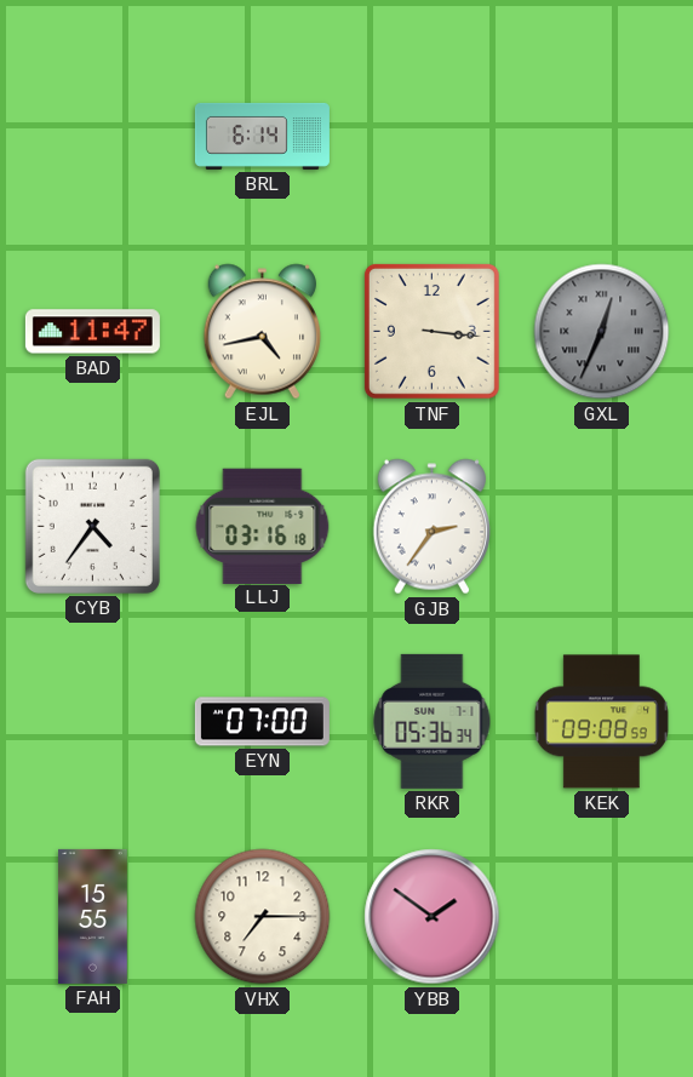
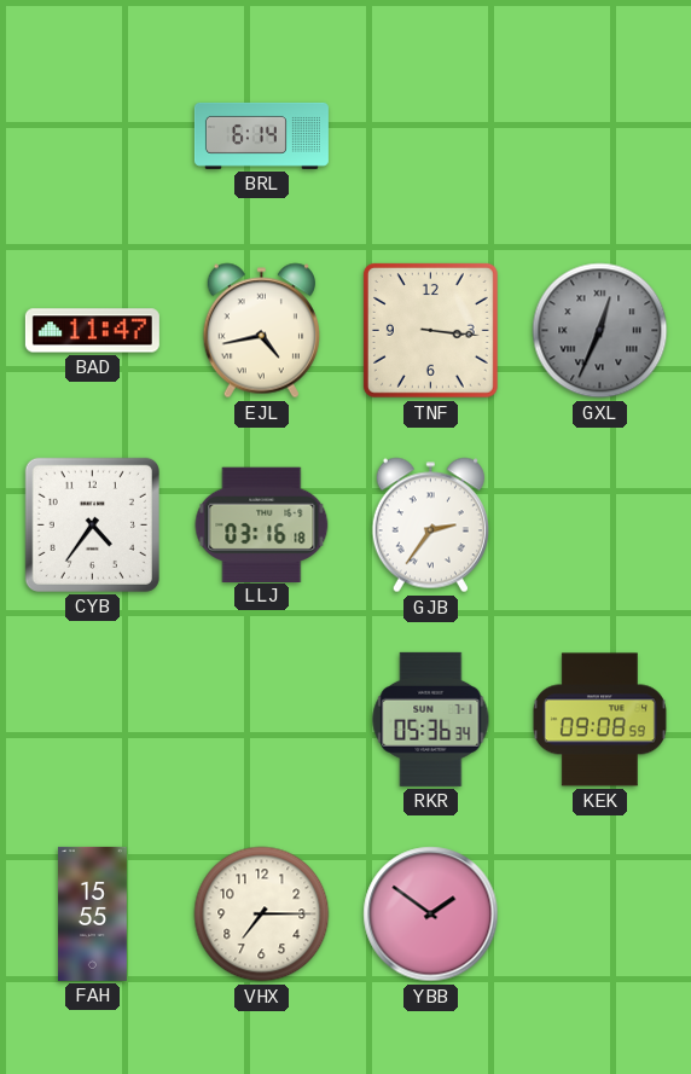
EYN: 07:00 -> none (262, 722)
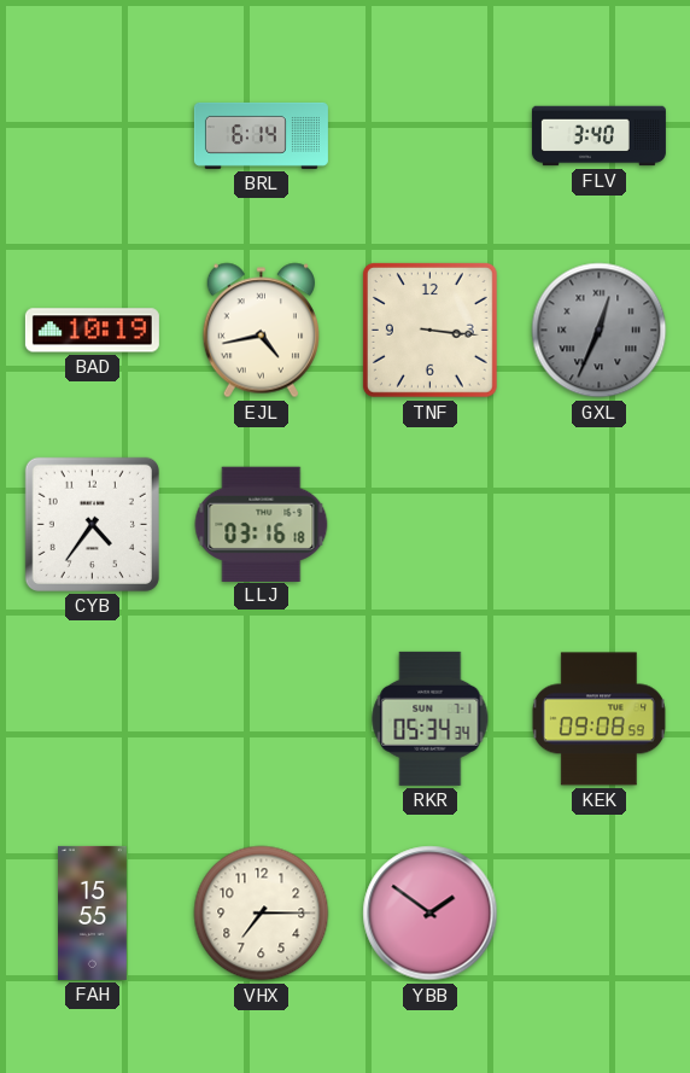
FLV: none -> 3:40 (598, 136)
BAD: 11:47 -> 10:19 (92, 331)
GJB: 2:36 -> none (430, 526)
RKR: 05:36 -> 05:34 (431, 718)
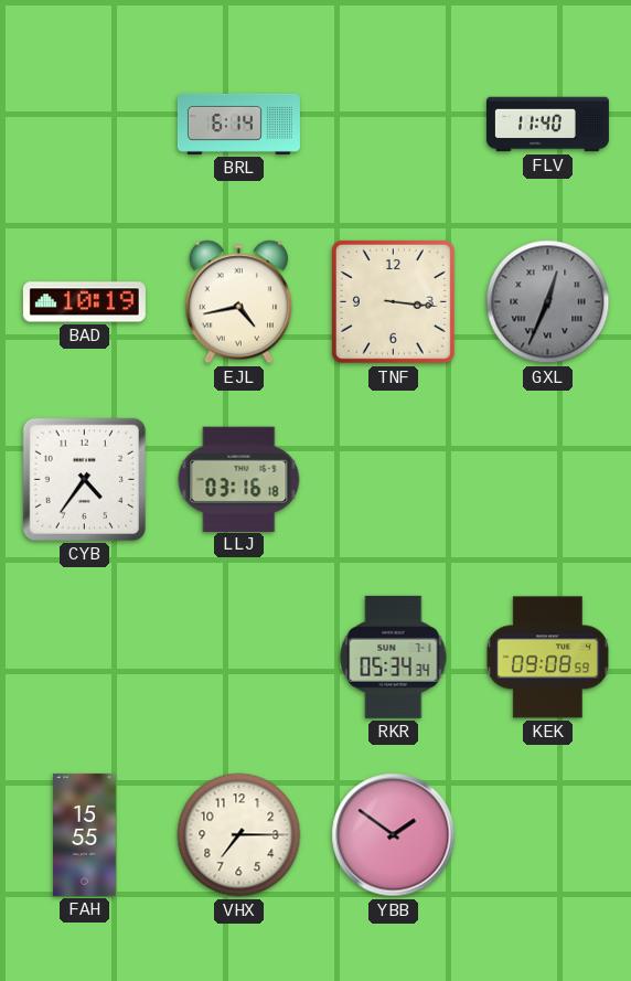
FLV: 3:40 -> 11:40 (547, 125)
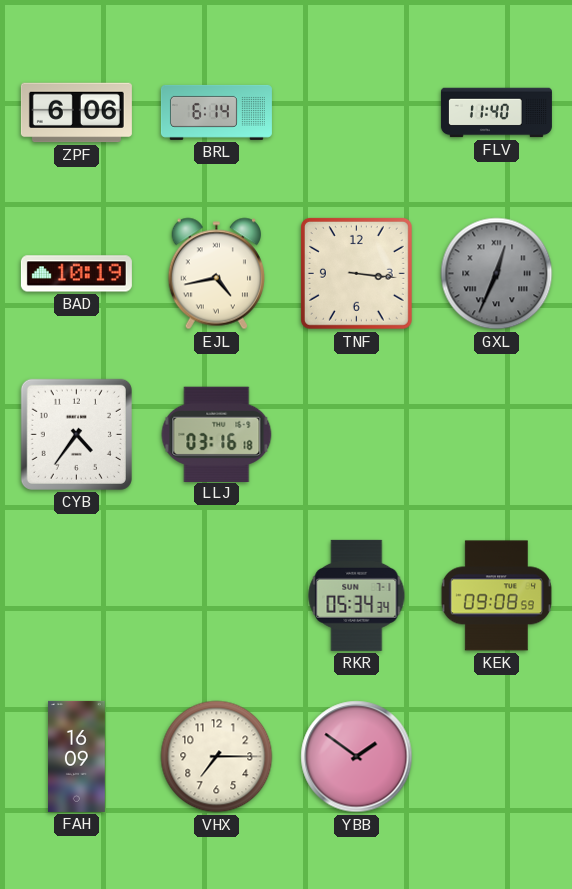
ZPF: none -> 6:06 (76, 113)
FAH: 15:55 -> 16:09 (77, 756)
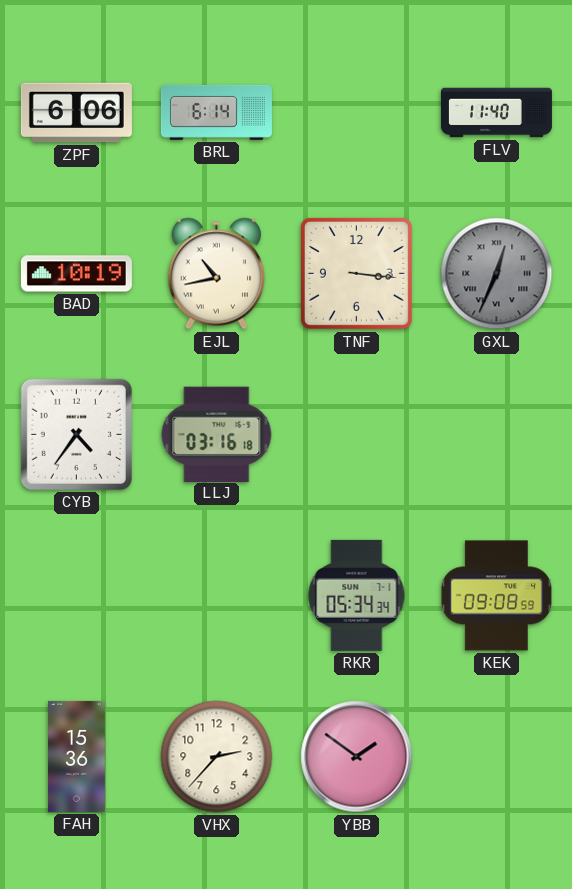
EJL: 4:43 -> 10:43 (216, 274)
FAH: 16:09 -> 15:36 (77, 756)
VHX: 7:15 -> 2:37 (217, 757)
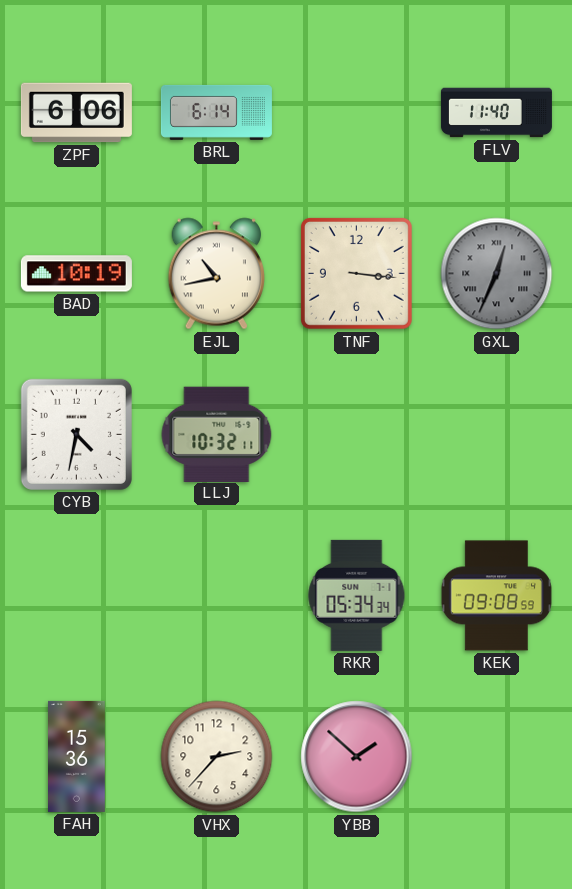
CYB: 4:36 -> 4:32 (76, 434)
LLJ: 03:16 -> 10:32 (217, 434)
YBB: 1:51 -> 1:52 (357, 757)
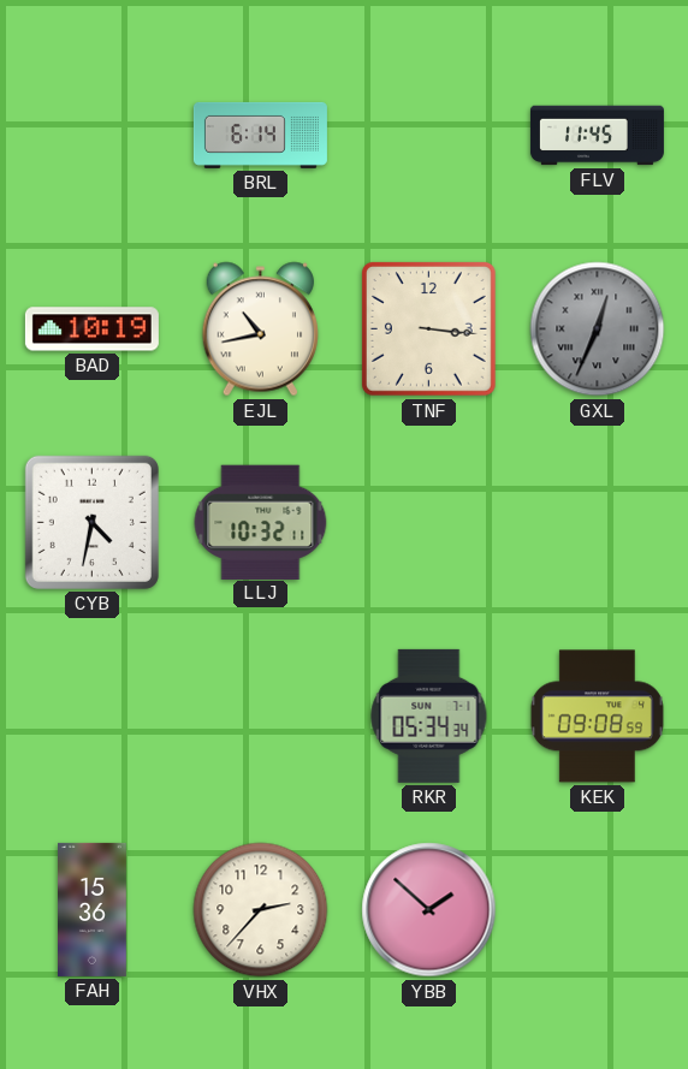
ZPF: 6:06 -> none (76, 113)
FLV: 11:40 -> 11:45 (597, 136)
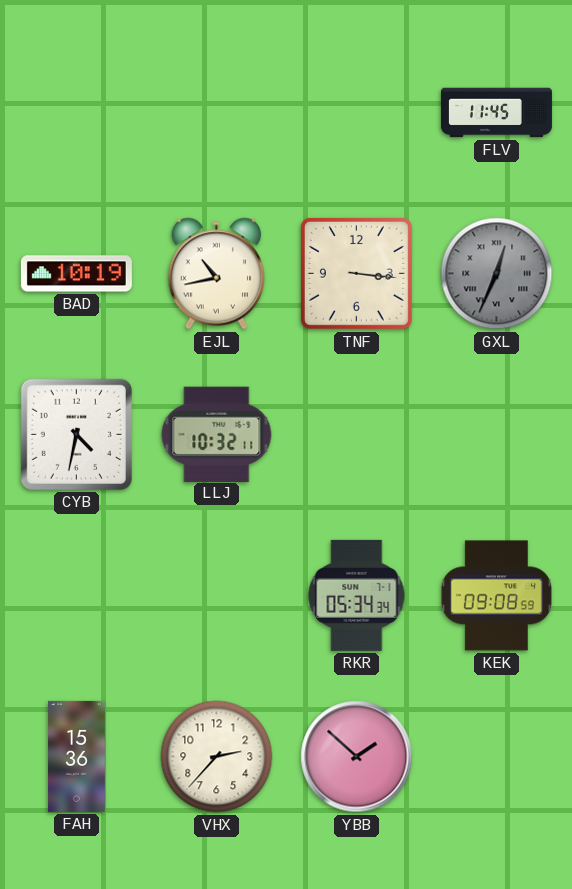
BRL: 6:14 -> none (260, 135)
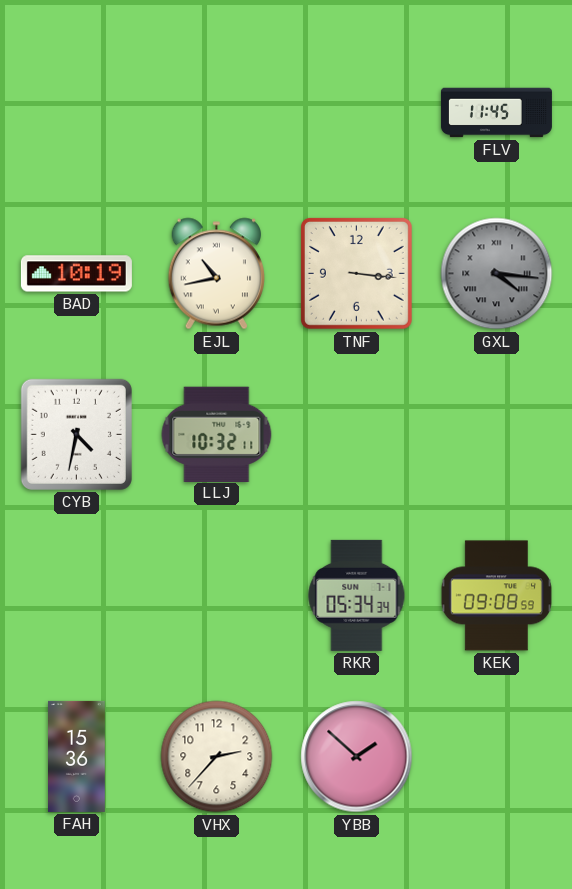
GXL: 12:34 -> 4:16 (497, 274)
